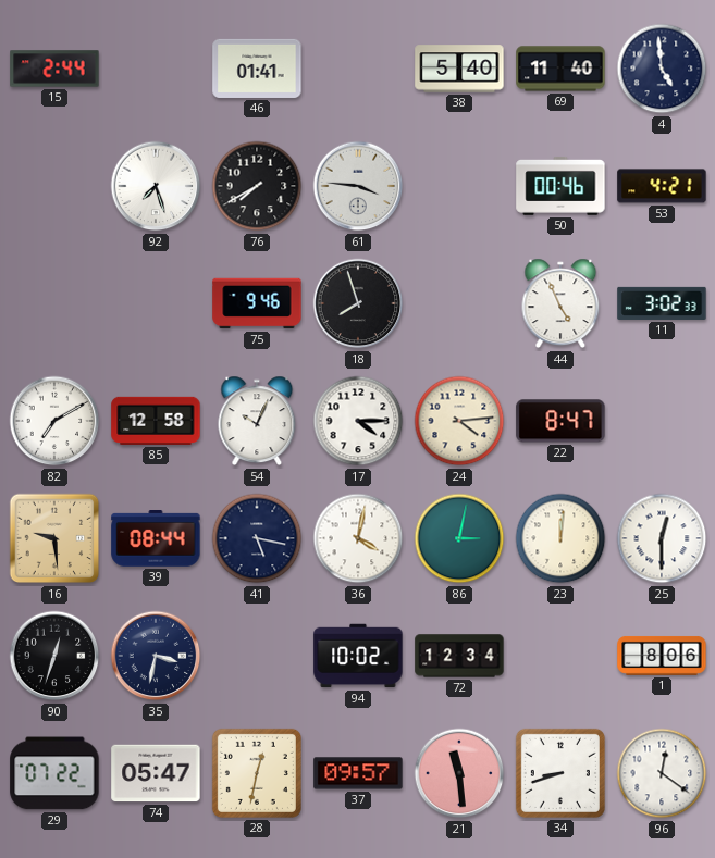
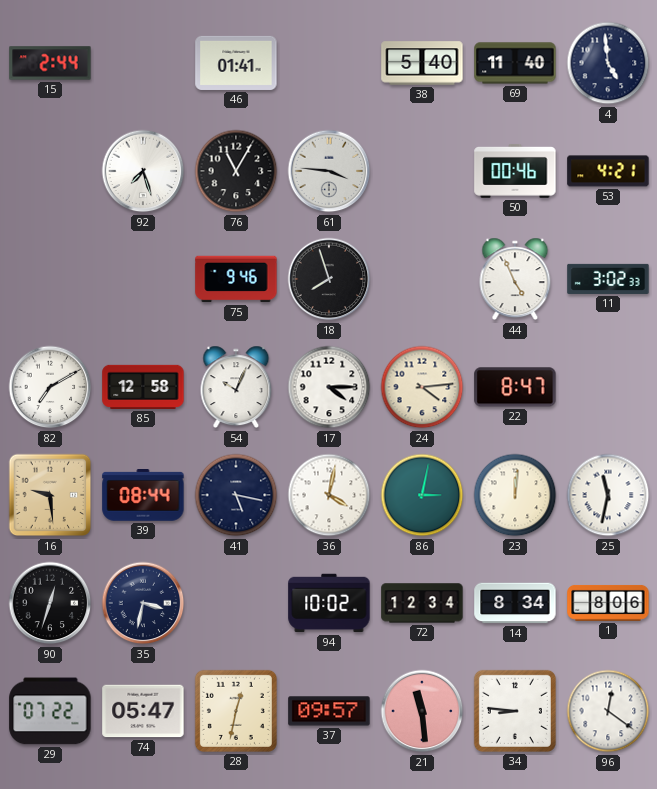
76: 7:40 -> 11:05 (236, 171)
25: 12:30 -> 11:32 (608, 495)
14: none -> 8:34 (515, 603)
34: 8:42 -> 8:46 (515, 711)
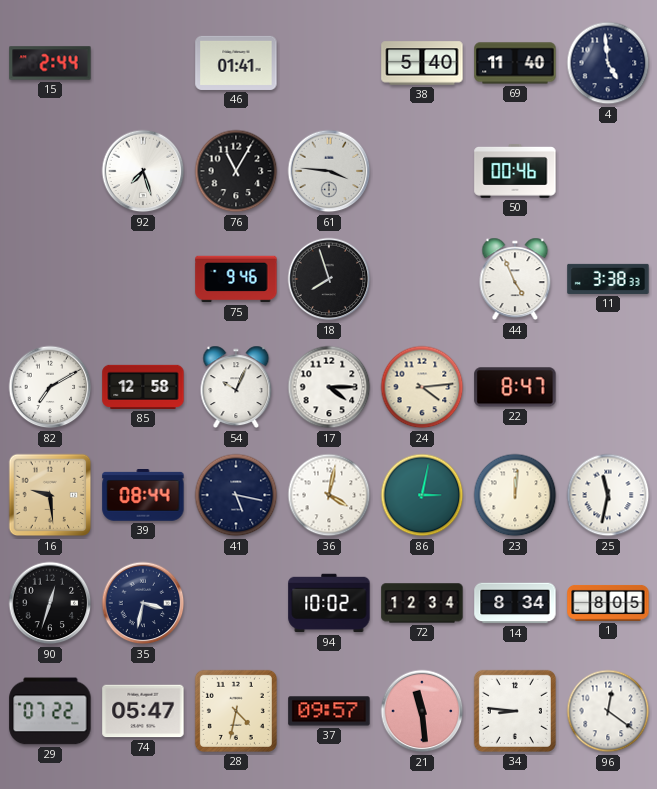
53: 4:21 -> none (608, 171)
11: 3:02 -> 3:38 (608, 279)
1: 8:06 -> 8:05 (608, 603)
28: 12:32 -> 4:32 (236, 711)
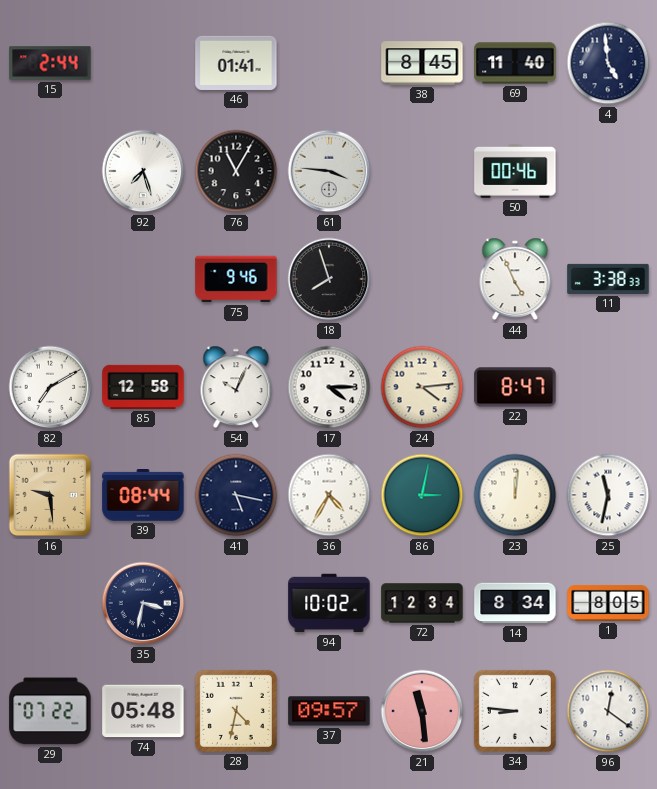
38: 5:40 -> 8:45 (422, 63)
36: 4:02 -> 4:35 (329, 495)
90: 12:33 -> none (50, 603)
74: 05:47 -> 05:48 (143, 711)
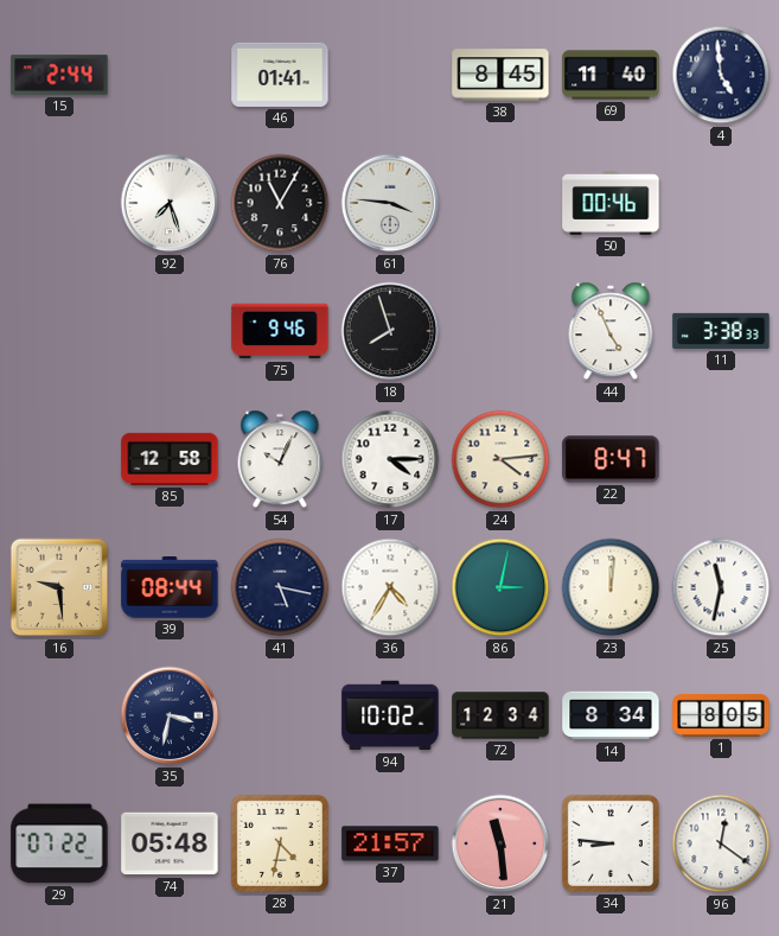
82: 7:10 -> none (50, 387)
37: 09:57 -> 21:57 (390, 843)
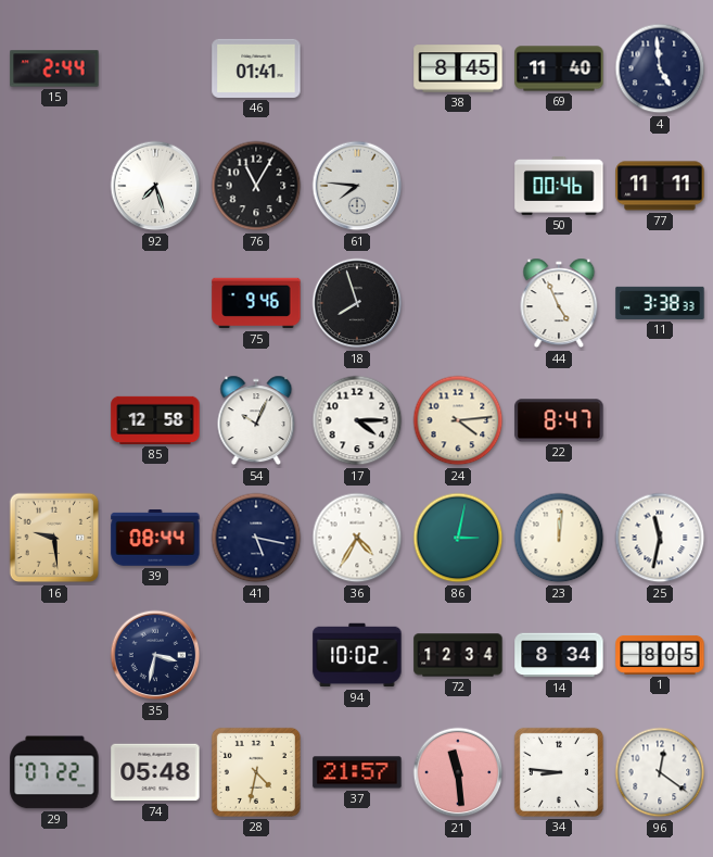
61: 3:46 -> 7:46 (357, 186)
77: none -> 11:11 (660, 186)
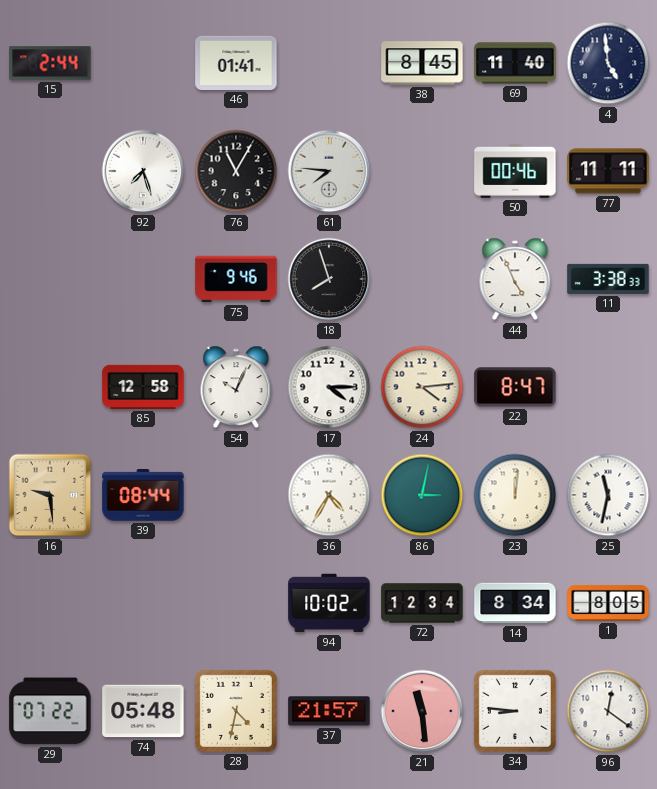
41: 5:17 -> none (256, 538)
35: 3:32 -> none (155, 655)
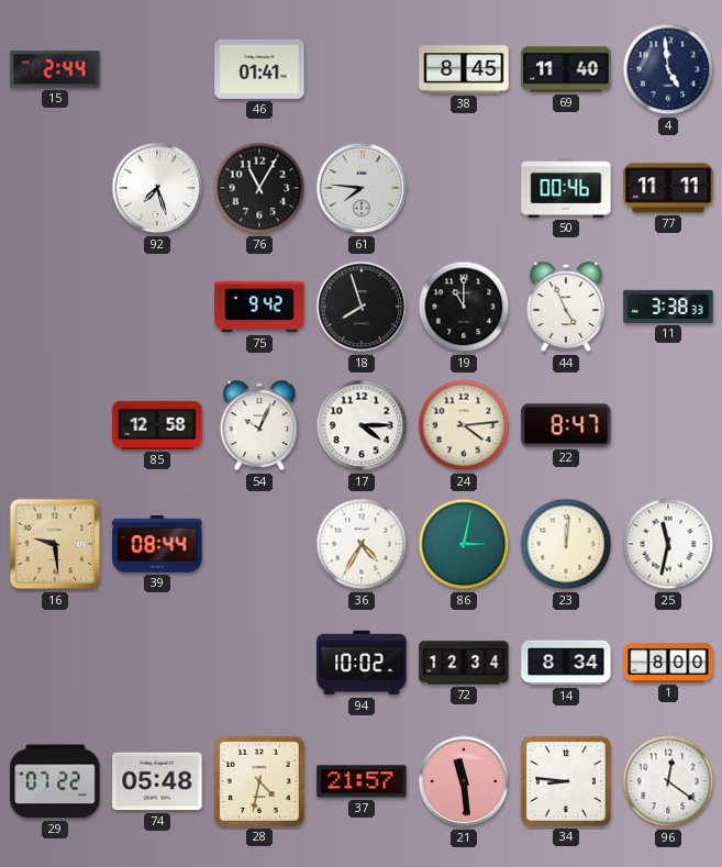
75: 9:46 -> 9:42 (259, 307)
19: none -> 11:00 (464, 307)
1: 8:05 -> 8:00 (668, 663)
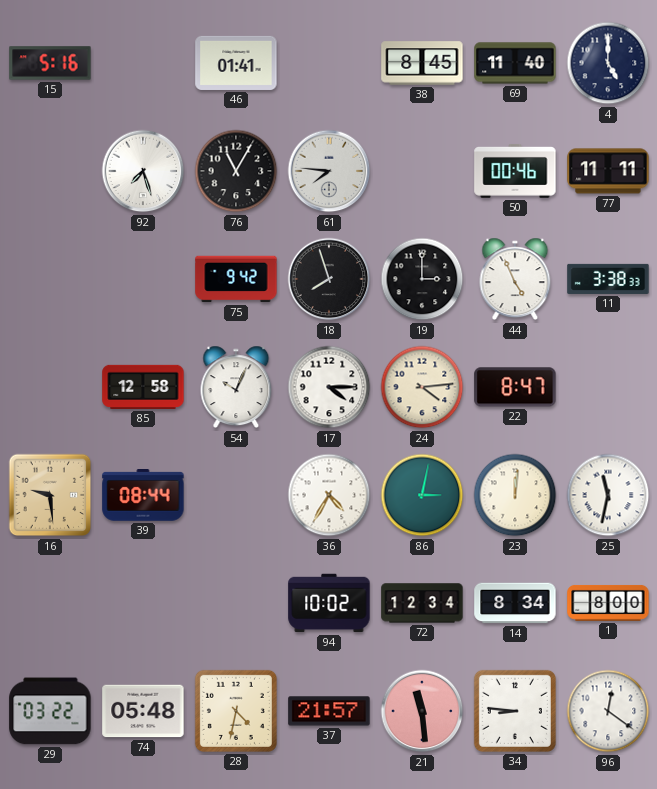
15: 2:44 -> 5:16 (50, 63)
4: 4:59 -> 5:00 (608, 63)
19: 11:00 -> 3:00 (422, 279)
29: 07:22 -> 03:22 (50, 711)
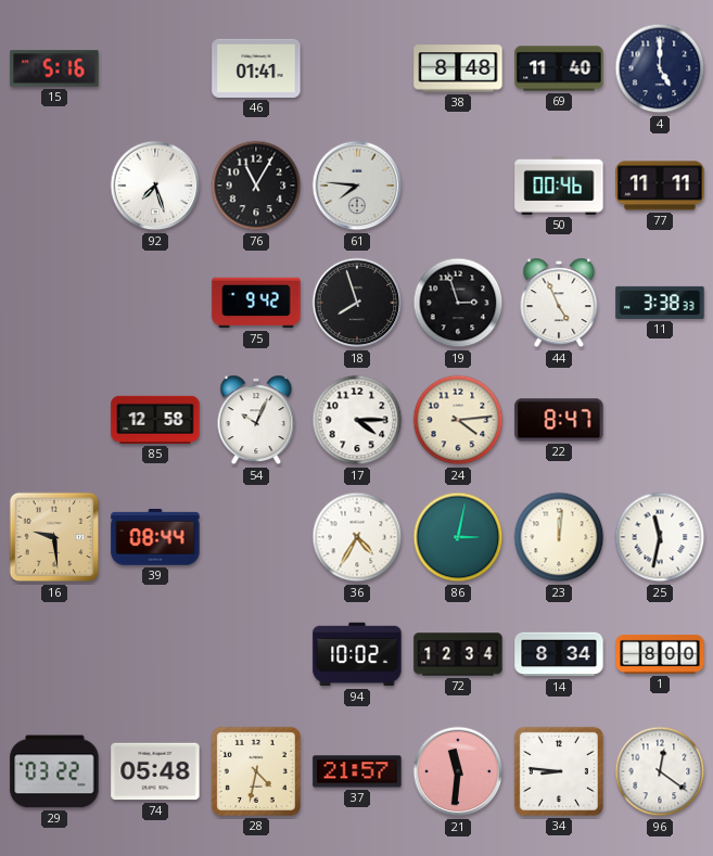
38: 8:45 -> 8:48 (458, 68)
19: 3:00 -> 2:57 (458, 303)
21: 11:29 -> 11:31 (458, 771)
